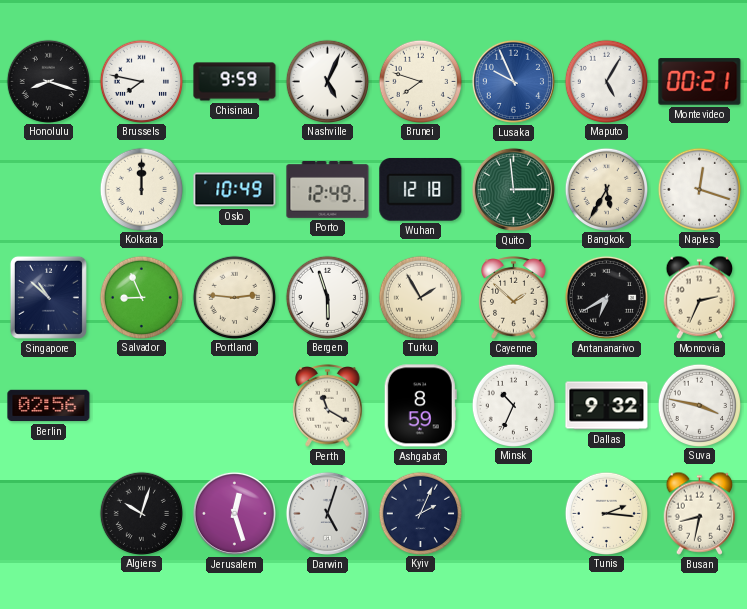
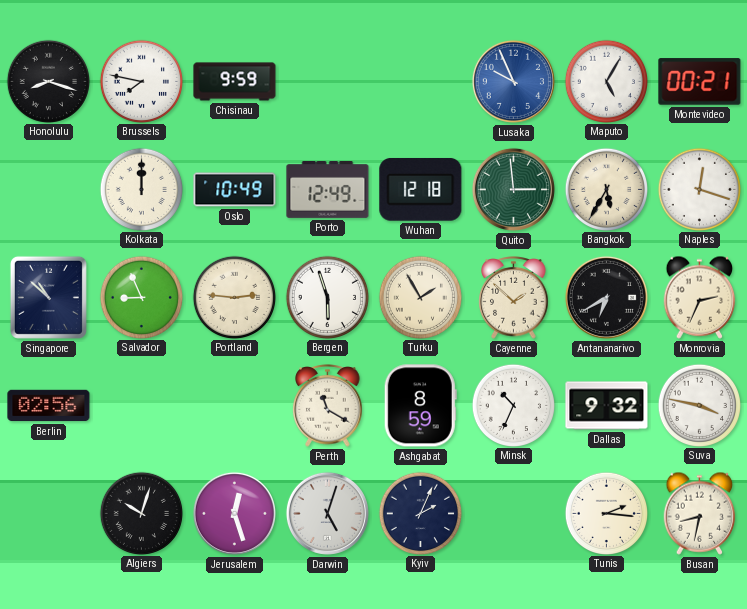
Nashville: 5:04 -> none (327, 81)
Brunei: 7:48 -> none (420, 81)
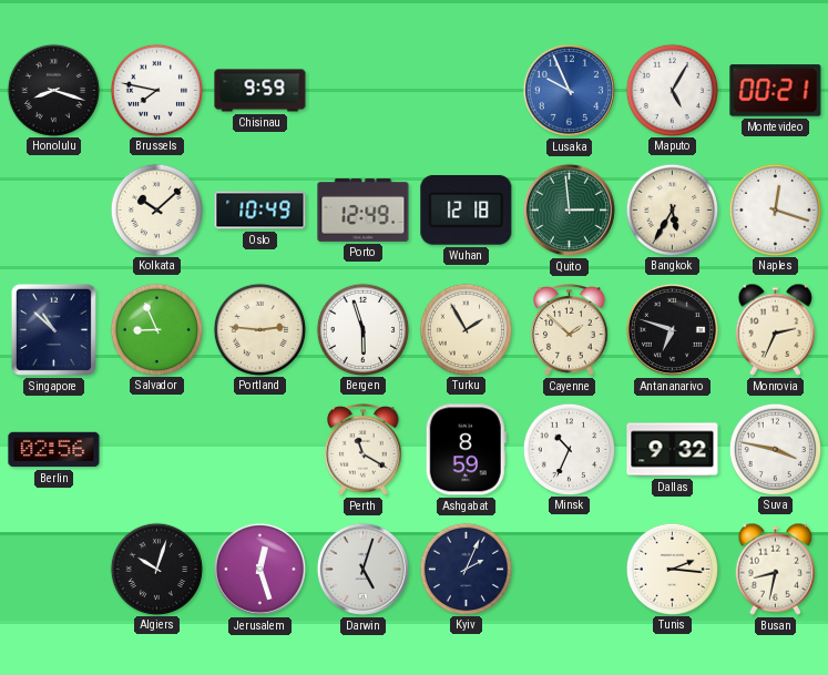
Kolkata: 12:00 -> 10:08 (156, 209)
Antananarivo: 6:40 -> 6:48 (672, 329)
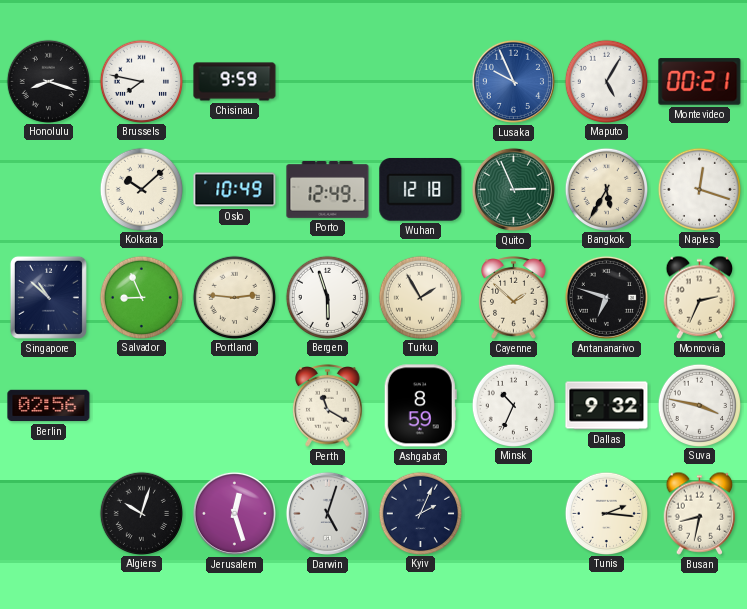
Quito: 2:59 -> 2:56 (513, 189)
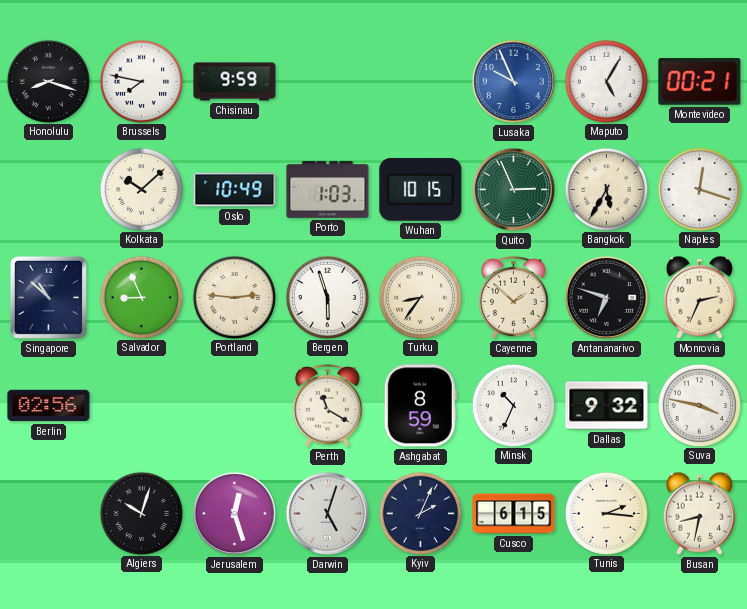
Porto: 12:49 -> 1:03 (328, 190)
Wuhan: 12:18 -> 10:15 (421, 189)
Turku: 1:55 -> 8:36 (420, 297)
Cusco: none -> 6:15 (514, 514)
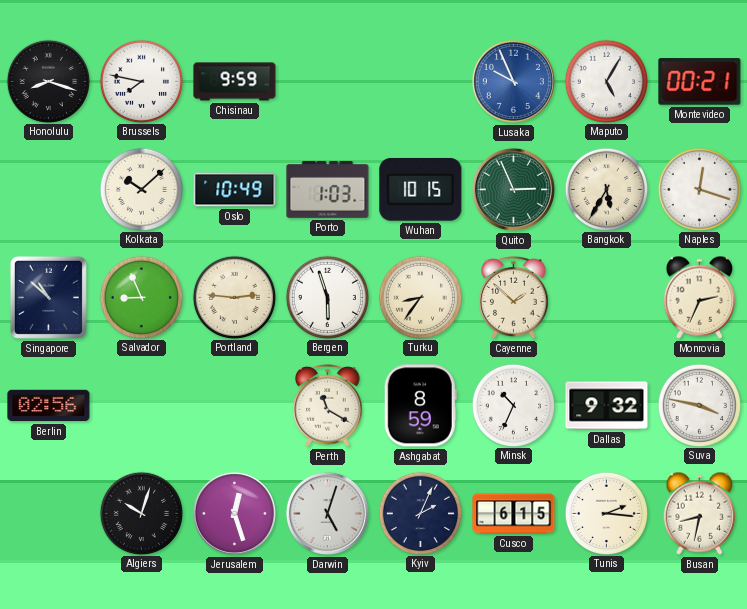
Antananarivo: 6:48 -> none (606, 297)
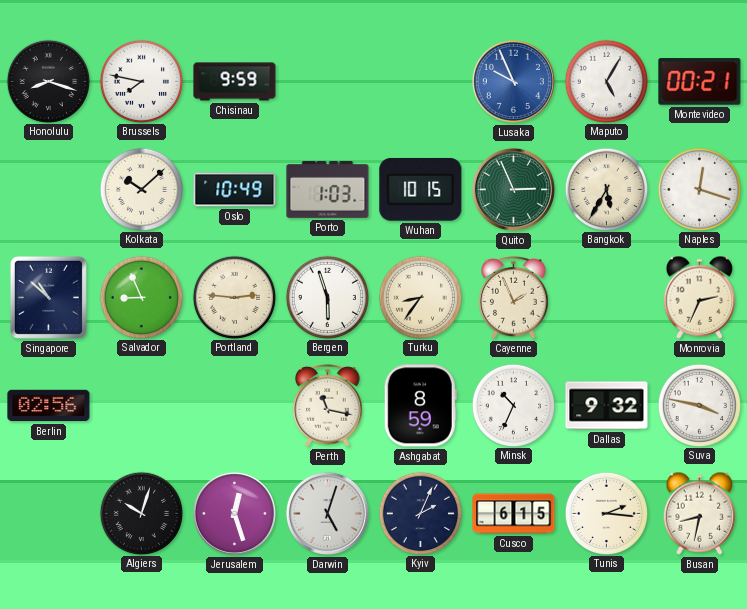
Cayenne: 1:52 -> 1:56 (514, 298)
Perth: 11:20 -> 11:17 (328, 406)
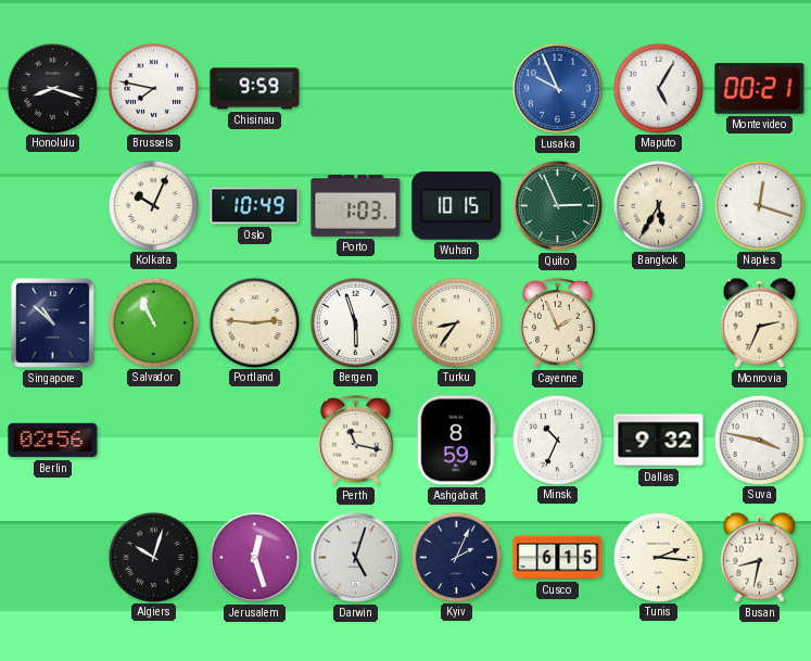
Kolkata: 10:08 -> 10:04 (153, 205)
Salvador: 8:56 -> 10:56 (153, 322)
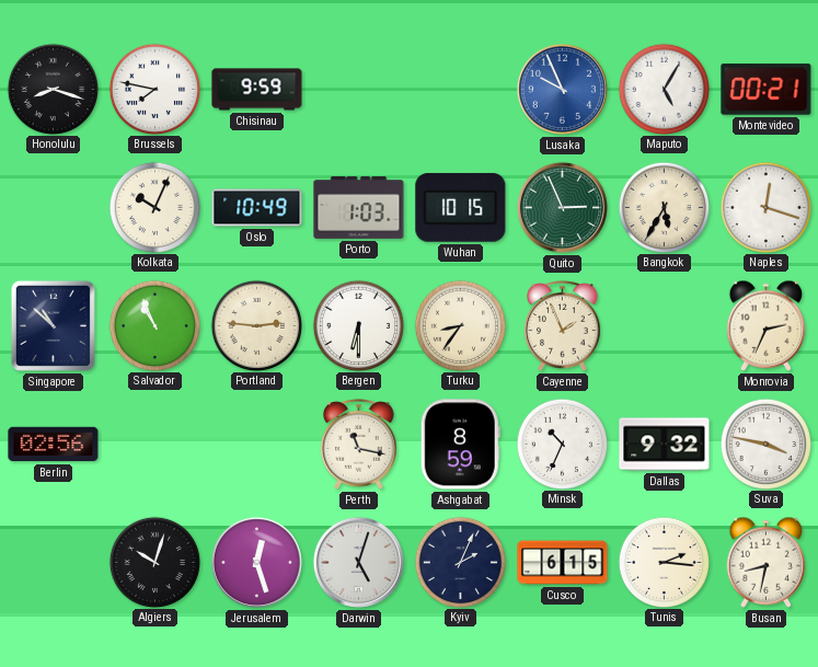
Bergen: 5:57 -> 6:30 (358, 325)
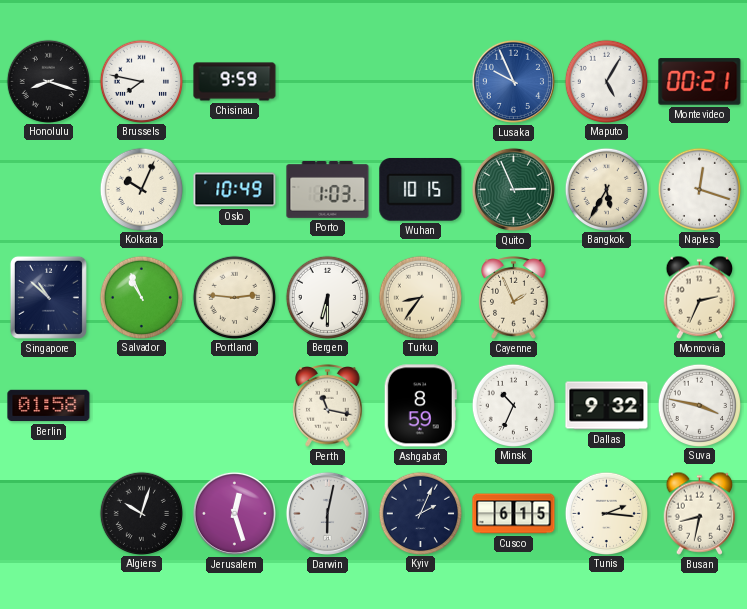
Berlin: 02:56 -> 01:58 (49, 406)
Darwin: 5:03 -> 6:02 (327, 513)
